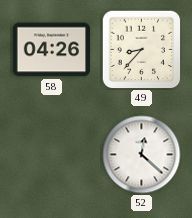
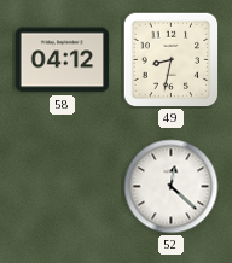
58: 04:26 -> 04:12 (63, 60)
49: 8:37 -> 8:32 (172, 60)
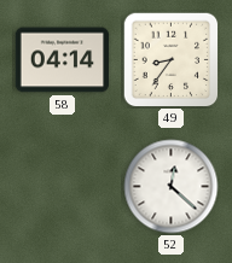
58: 04:12 -> 04:14 (63, 60)
49: 8:32 -> 8:36 (172, 60)
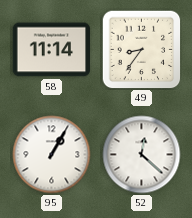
58: 04:14 -> 11:14 (52, 50)
95: none -> 1:05 (52, 155)
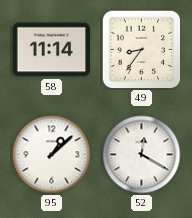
95: 1:05 -> 1:08 (52, 155)
52: 12:22 -> 12:20 (142, 155)
